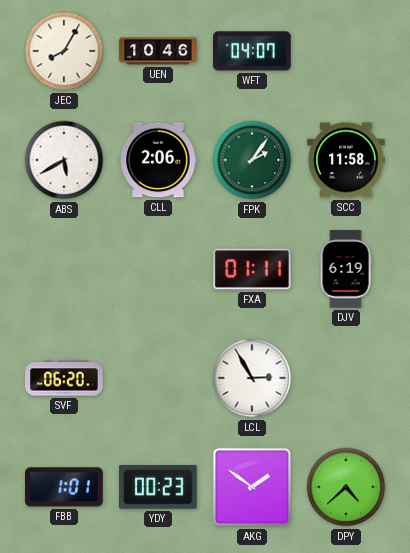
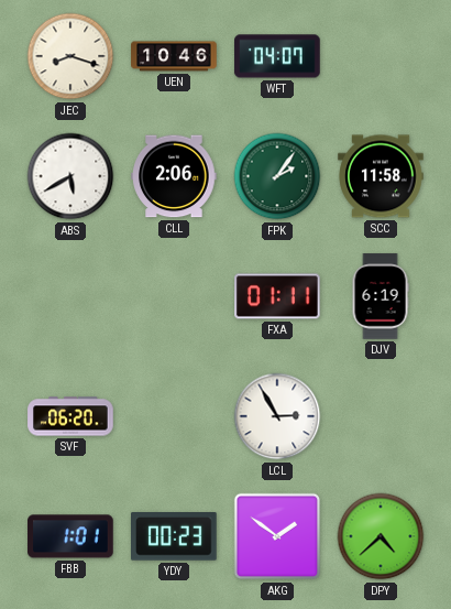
JEC: 8:05 -> 8:18 (70, 56)
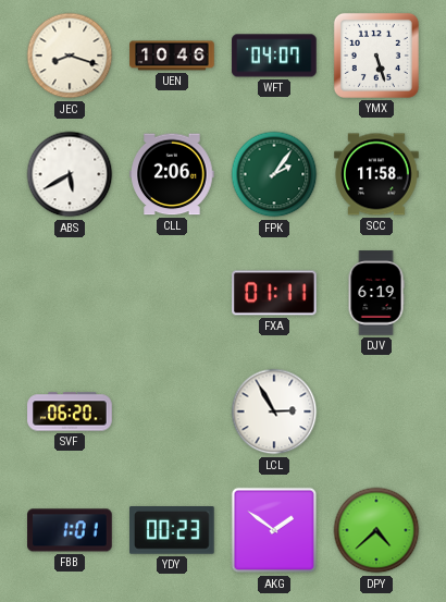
YMX: none -> 5:27 (376, 56)
